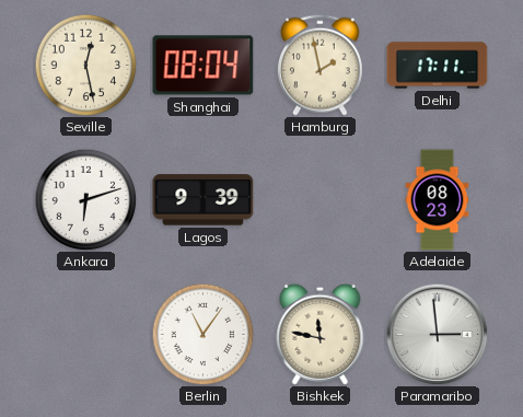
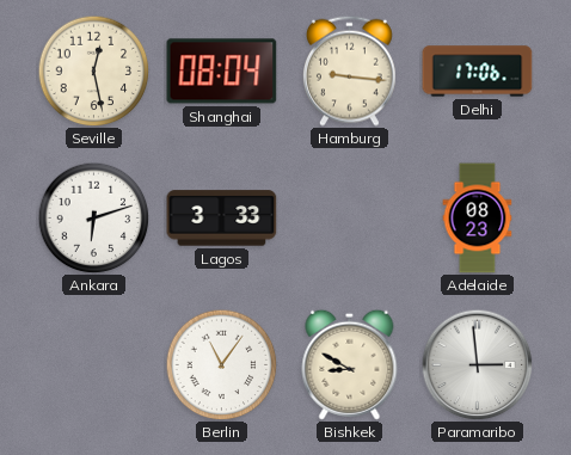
Hamburg: 1:58 -> 9:16 (349, 70)
Delhi: 17:11 -> 17:06 (478, 72)
Lagos: 9:39 -> 3:33 (222, 219)
Bishkek: 11:47 -> 8:50 (350, 364)
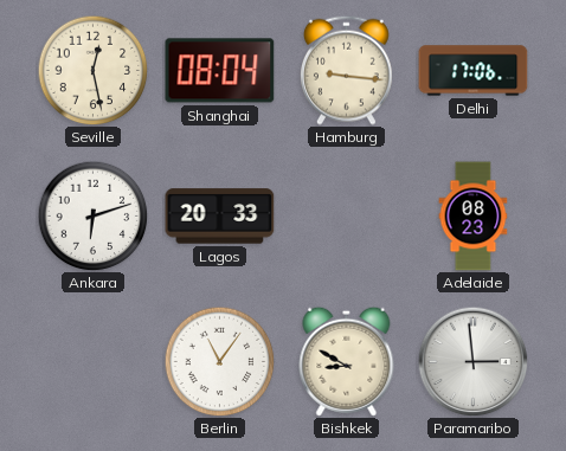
Lagos: 3:33 -> 20:33 (220, 217)
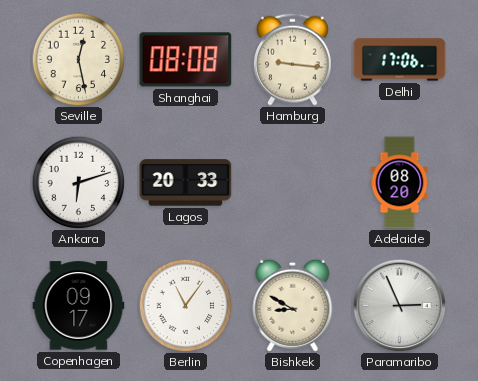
Shanghai: 08:04 -> 08:08 (186, 60)
Adelaide: 08:23 -> 08:20 (400, 183)
Copenhagen: none -> 09:17 (79, 306)
Paramaribo: 2:59 -> 2:56 (399, 305)
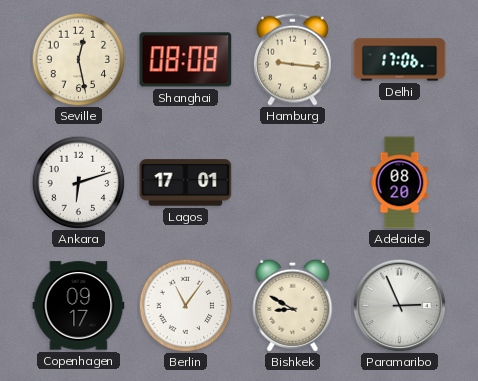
Lagos: 20:33 -> 17:01 (186, 183)
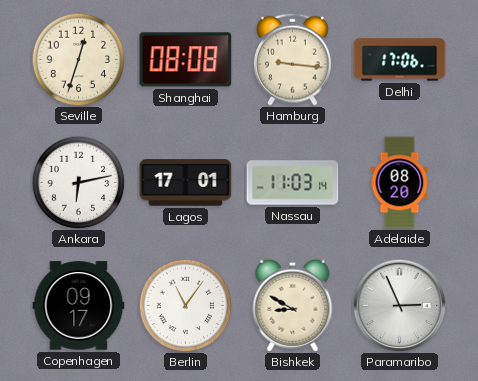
Seville: 12:28 -> 12:33 (78, 59)
Ankara: 6:12 -> 6:13 (78, 182)
Nassau: none -> 11:03 (293, 183)
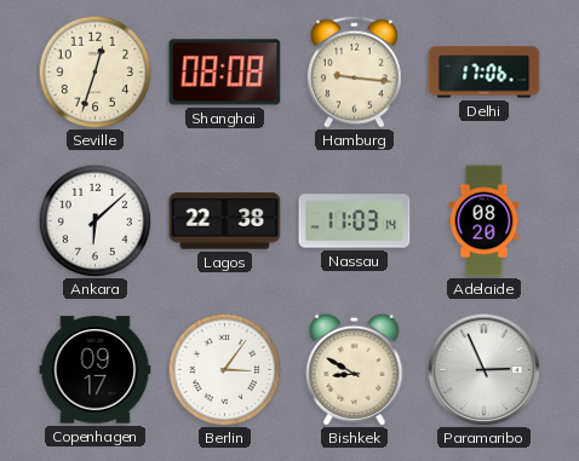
Ankara: 6:13 -> 6:08 (94, 220)
Lagos: 17:01 -> 22:38 (225, 221)
Berlin: 11:06 -> 3:06 (224, 369)
